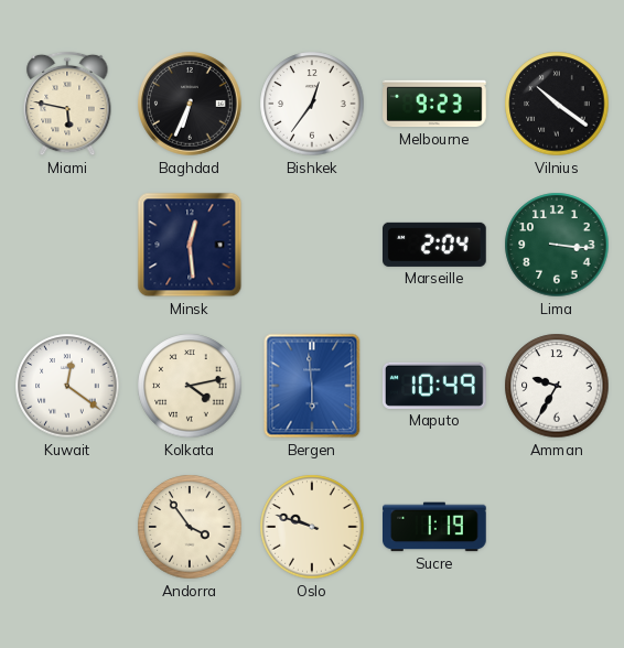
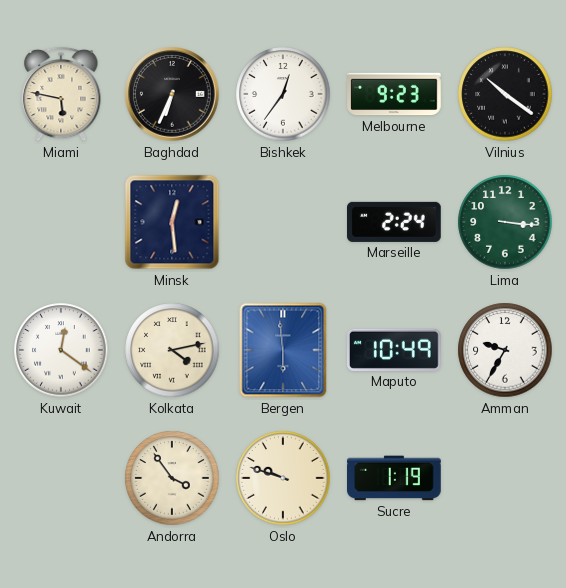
Marseille: 2:04 -> 2:24 (395, 222)
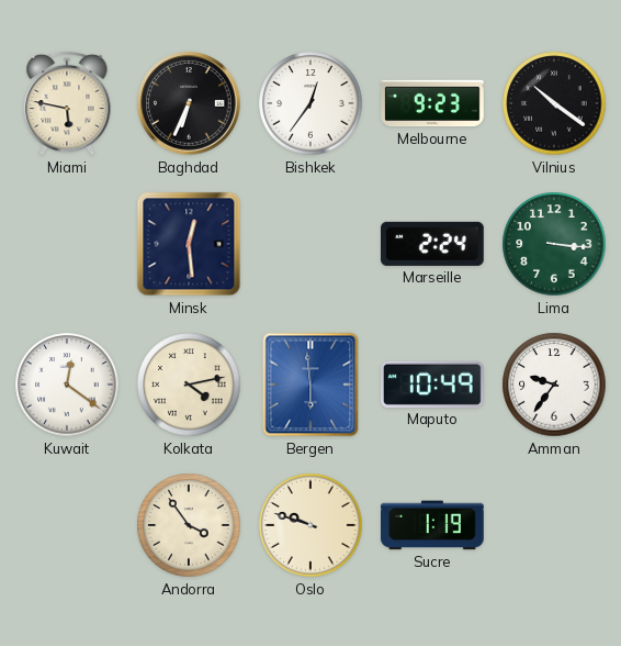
Amman: 9:35 -> 9:36 (554, 385)
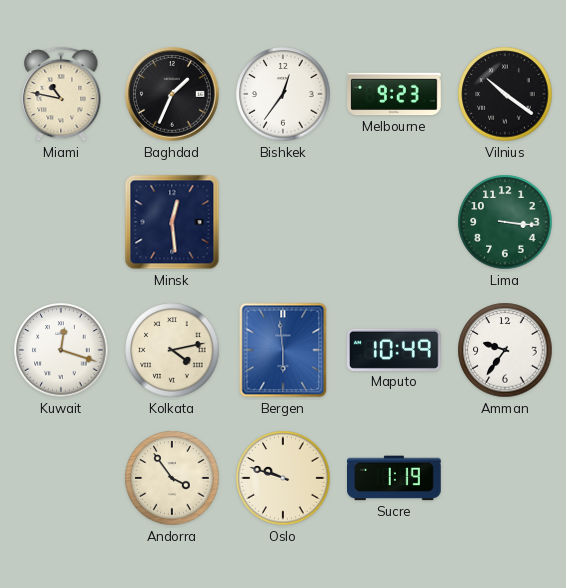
Miami: 5:47 -> 10:47 (61, 94)
Baghdad: 6:34 -> 1:34 (172, 94)
Marseille: 2:24 -> none (433, 244)
Kuwait: 12:21 -> 12:18 (61, 350)
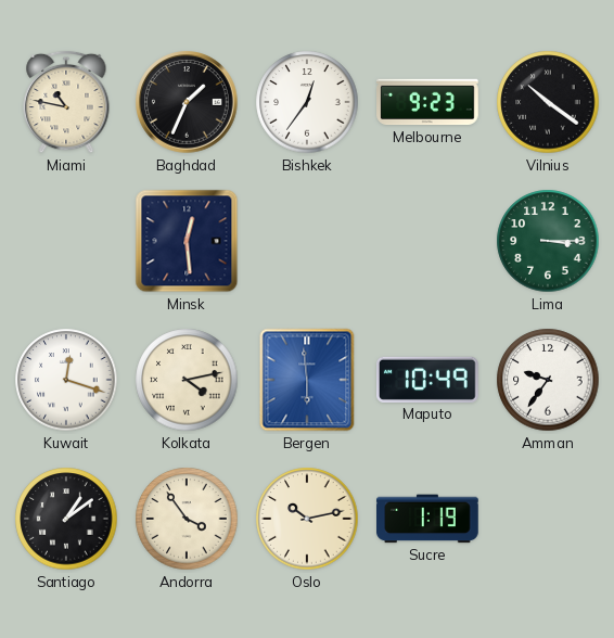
Lima: 3:16 -> 3:15 (548, 241)
Santiago: none -> 1:09 (66, 519)
Oslo: 9:48 -> 10:13 (307, 519)
